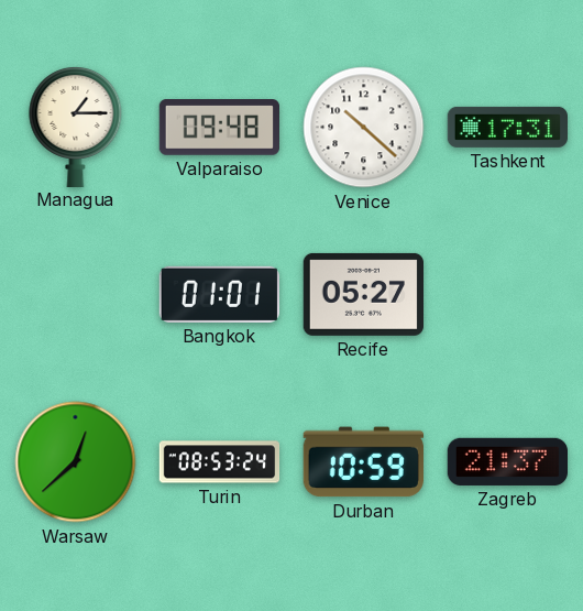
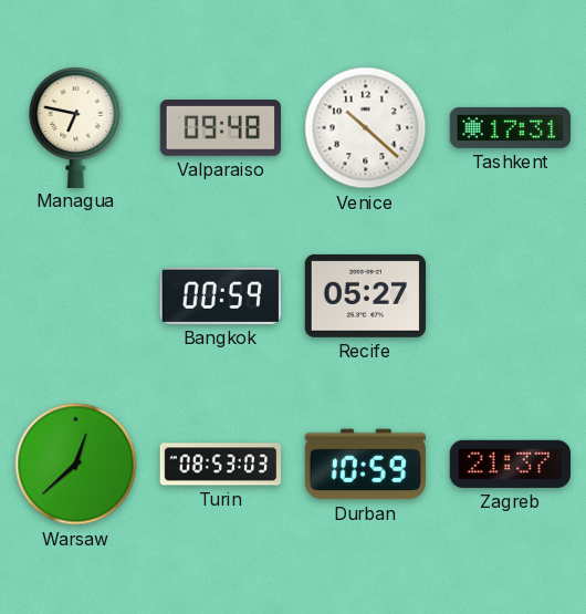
Managua: 1:15 -> 6:47 (76, 126)
Bangkok: 01:01 -> 00:59 (220, 295)
Turin: 08:53:24 -> 08:53:03 (221, 465)
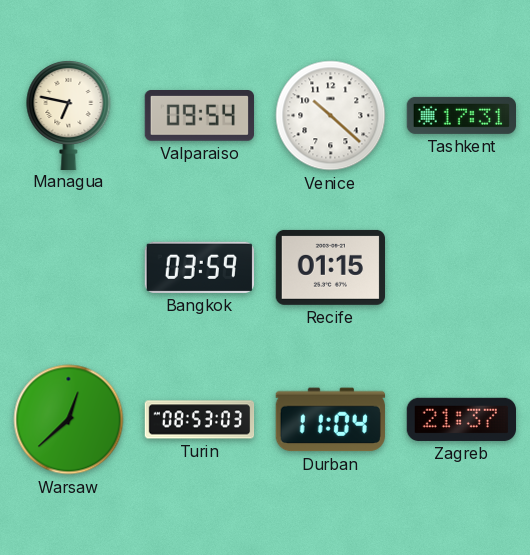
Valparaiso: 09:48 -> 09:54 (199, 116)
Bangkok: 00:59 -> 03:59 (199, 267)
Recife: 05:27 -> 01:15 (330, 267)
Durban: 10:59 -> 11:04 (330, 420)
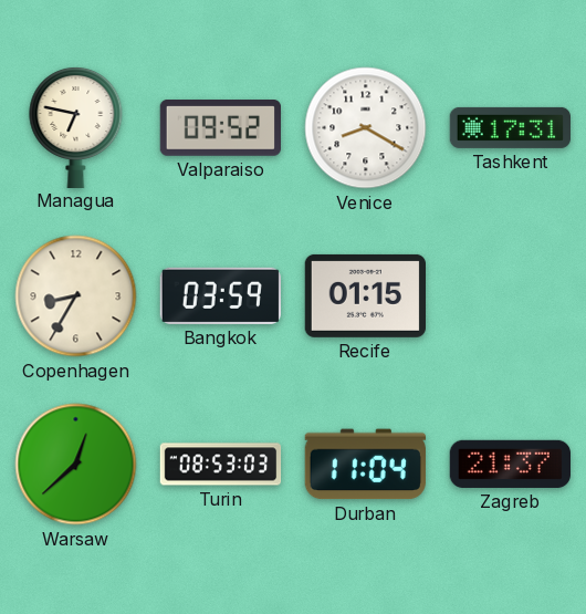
Valparaiso: 09:54 -> 09:52 (220, 128)
Venice: 10:22 -> 8:20 (366, 128)
Copenhagen: none -> 8:35 (76, 296)
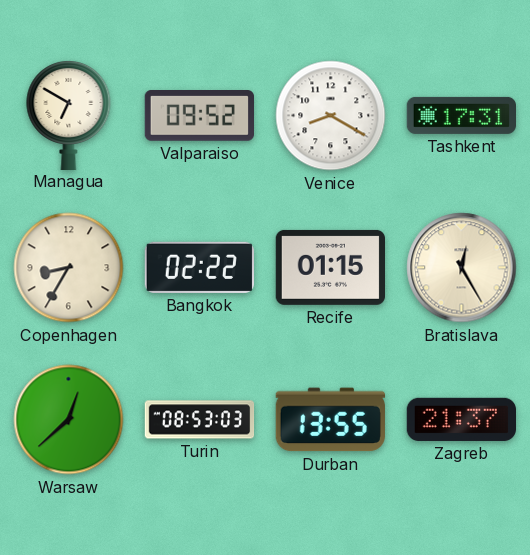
Managua: 6:47 -> 6:50 (69, 114)
Bangkok: 03:59 -> 02:22 (199, 267)
Bratislava: none -> 12:25 (462, 268)
Durban: 11:04 -> 13:55 (330, 420)
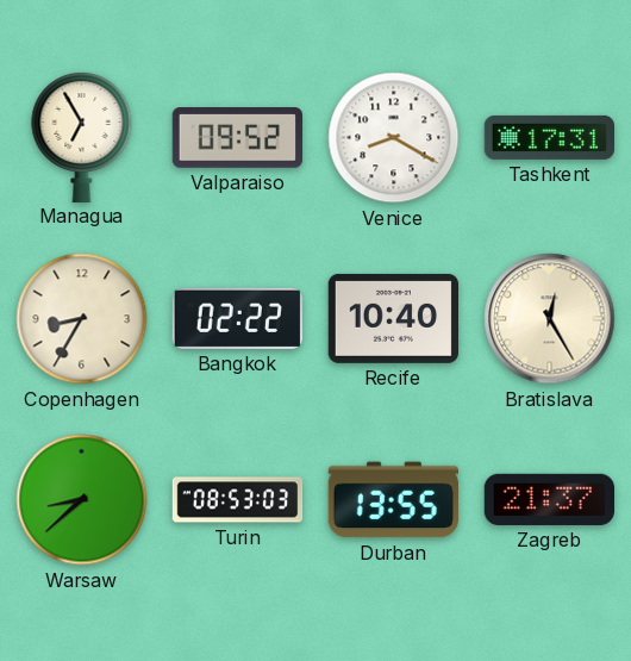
Managua: 6:50 -> 6:55 (82, 136)
Recife: 01:15 -> 10:40 (393, 318)
Warsaw: 12:38 -> 8:38 (82, 500)
